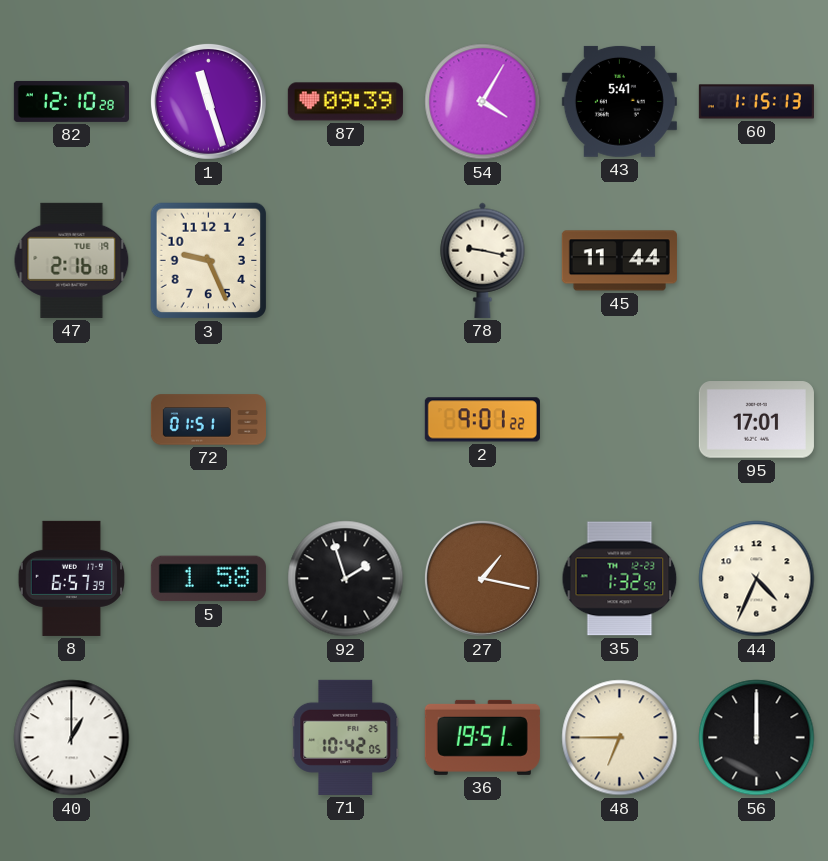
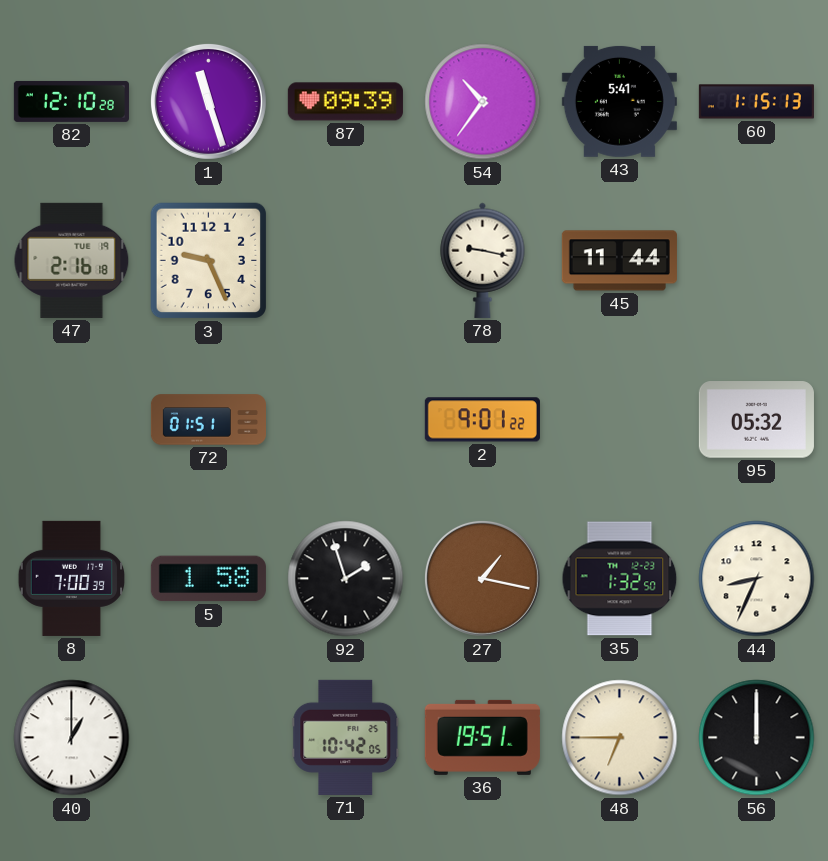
54: 4:05 -> 10:36 (483, 102)
95: 17:01 -> 05:32 (756, 420)
8: 6:57 -> 7:00 (72, 578)
44: 4:34 -> 8:34 (757, 579)
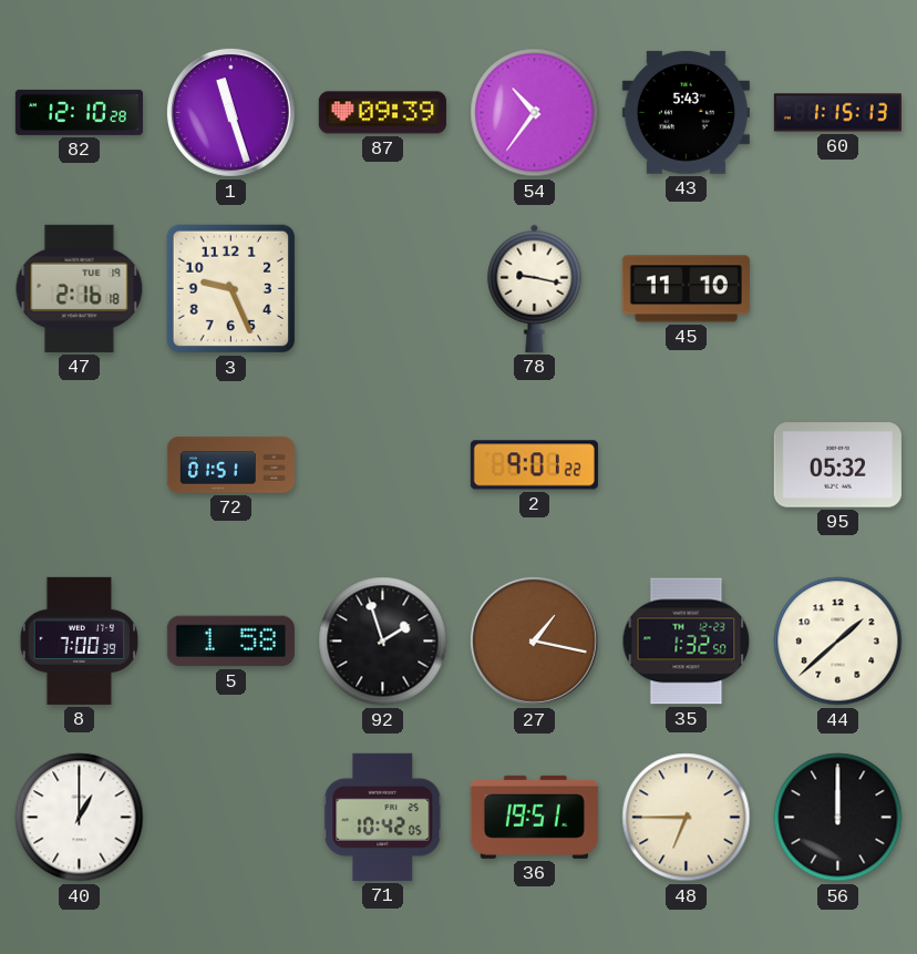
43: 5:41 -> 5:43 (686, 112)
45: 11:44 -> 11:10 (686, 289)
44: 8:34 -> 1:38 (838, 642)
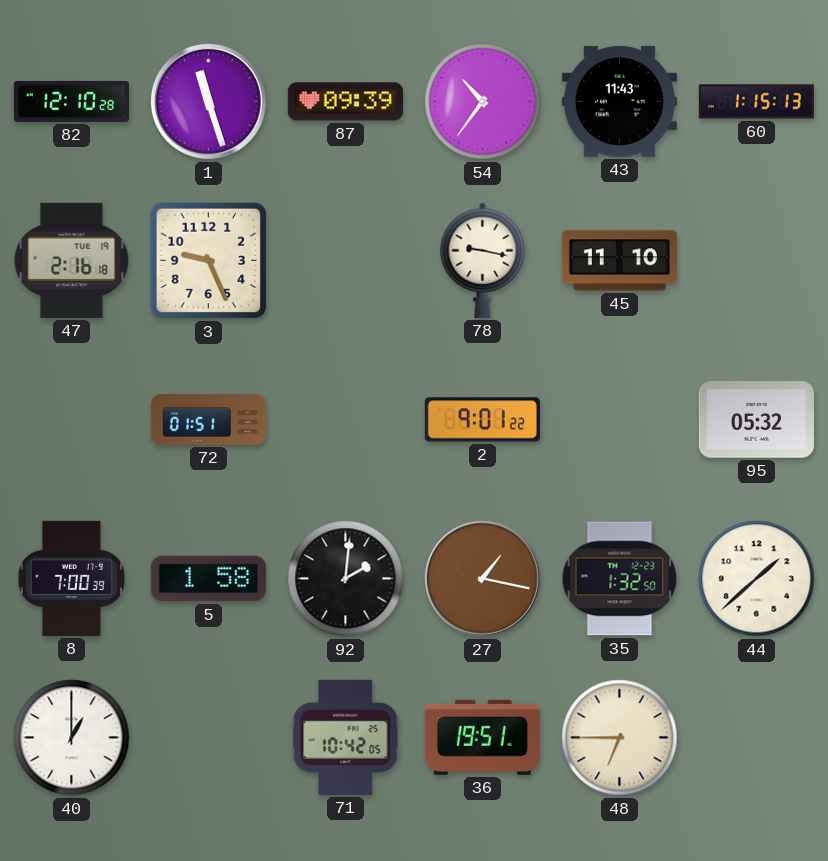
43: 5:43 -> 11:43 (619, 101)
92: 1:57 -> 2:01 (346, 579)
56: 12:00 -> none (838, 818)
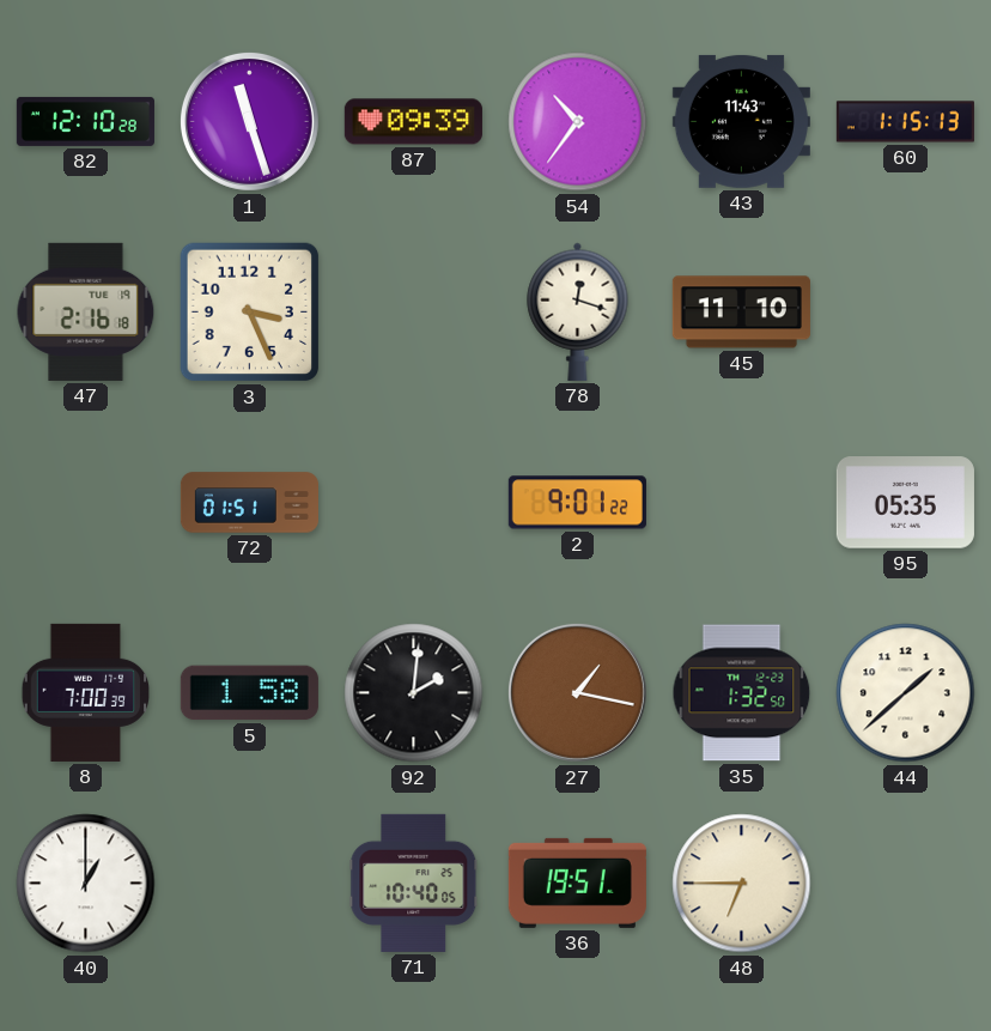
3: 9:26 -> 3:26 (250, 313)
78: 9:17 -> 12:18 (578, 311)
95: 05:32 -> 05:35 (905, 503)
71: 10:42 -> 10:40 (414, 883)
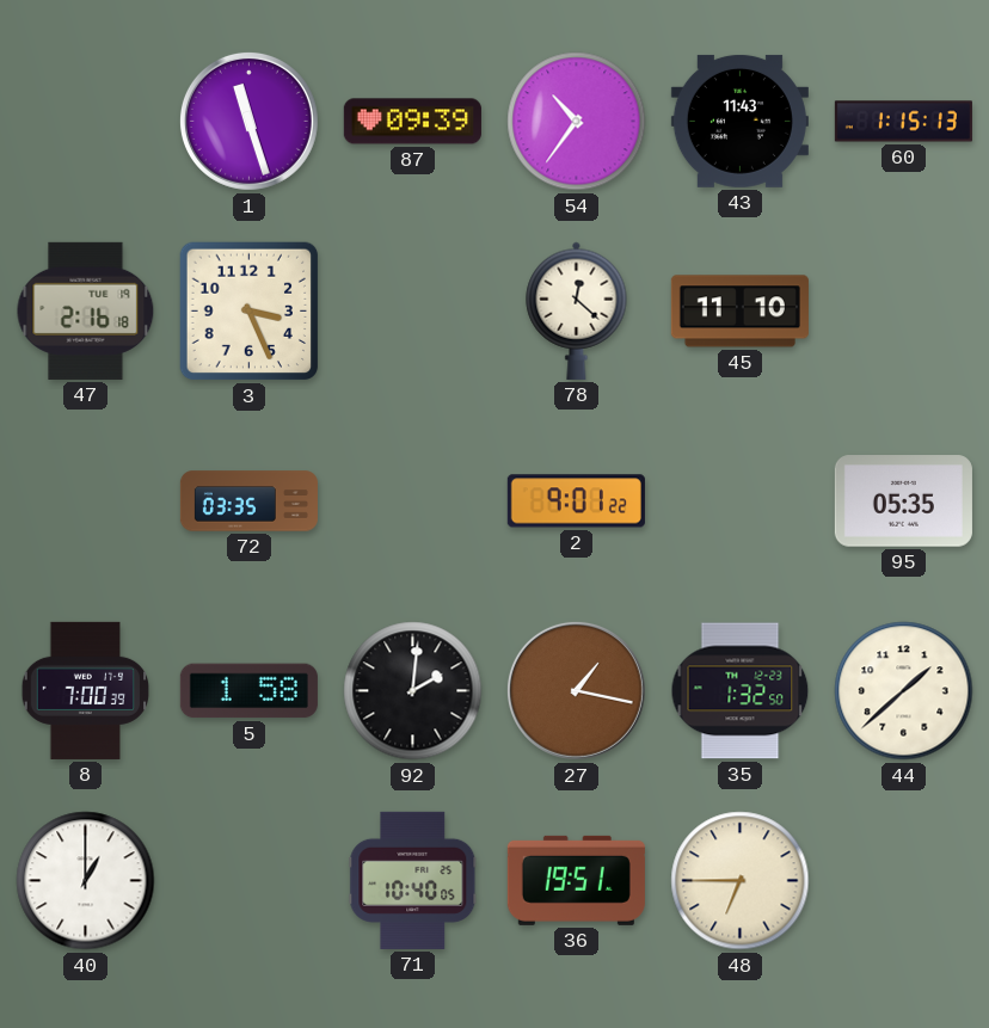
82: 12:10 -> none (85, 121)
78: 12:18 -> 12:22 (577, 310)
72: 01:51 -> 03:35 (248, 501)
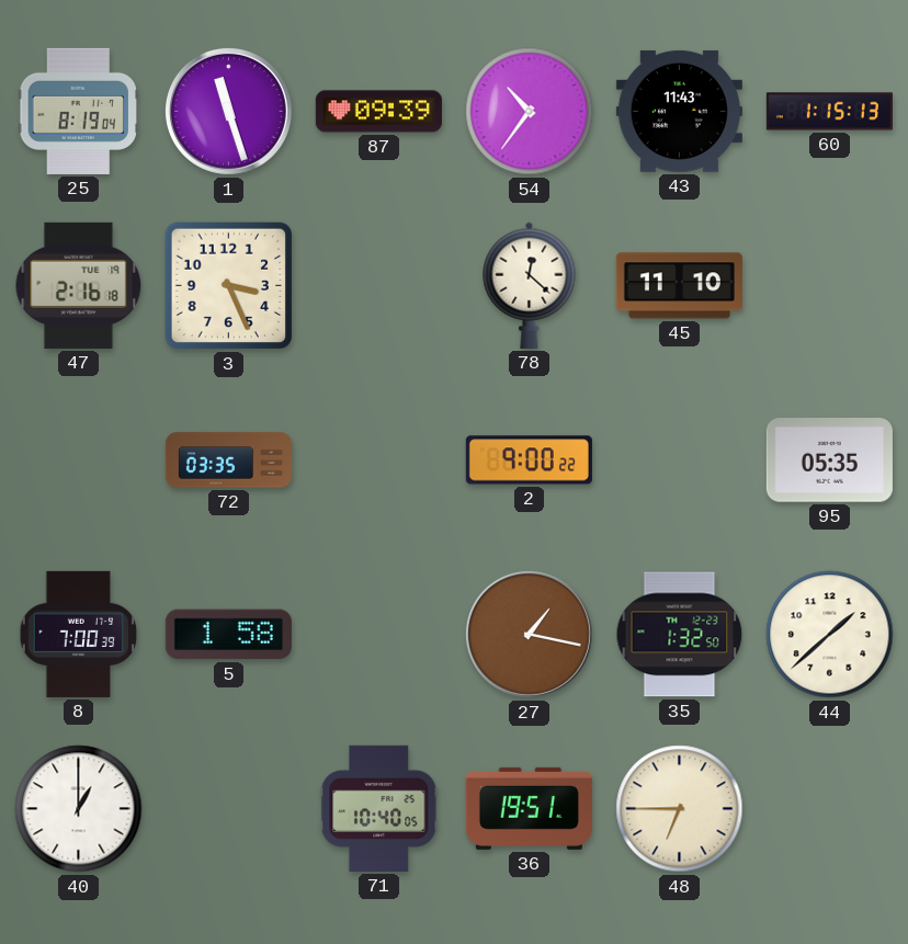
25: none -> 8:19 (78, 111)
2: 9:01 -> 9:00 (529, 460)
92: 2:01 -> none (413, 691)
